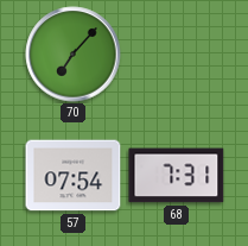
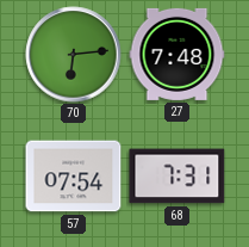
70: 7:07 -> 6:14 (74, 55)
27: none -> 7:48 (178, 54)
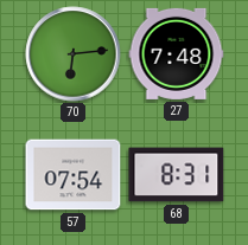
68: 7:31 -> 8:31 (177, 175)
